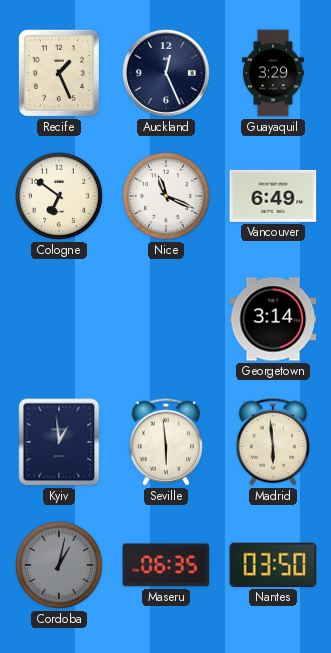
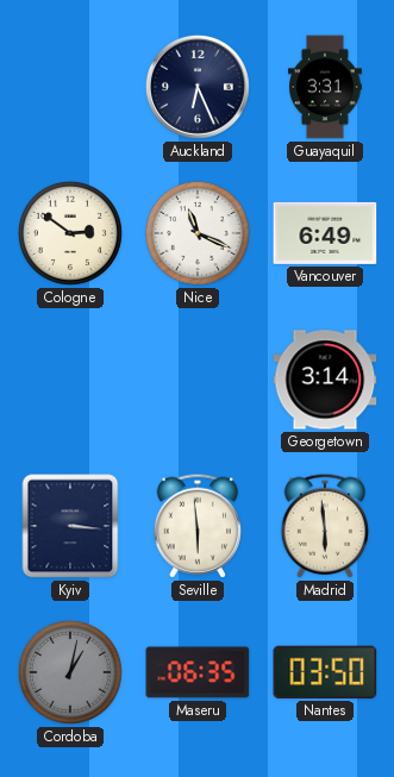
Recife: 1:26 -> none (59, 73)
Auckland: 12:26 -> 6:26 (198, 87)
Guayaquil: 3:29 -> 3:31 (326, 87)
Cologne: 6:51 -> 2:51 (70, 233)
Kyiv: 12:59 -> 3:16 (70, 526)
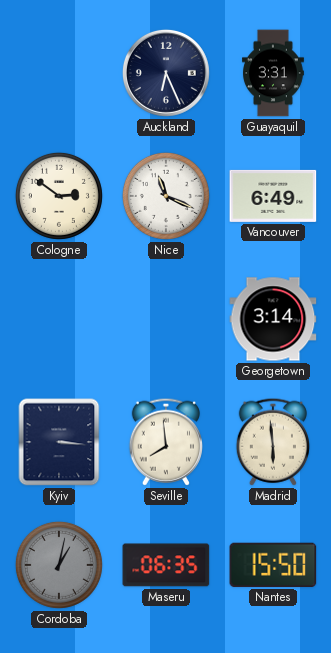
Seville: 5:59 -> 7:59 (165, 442)
Nantes: 03:50 -> 15:50 (273, 565)
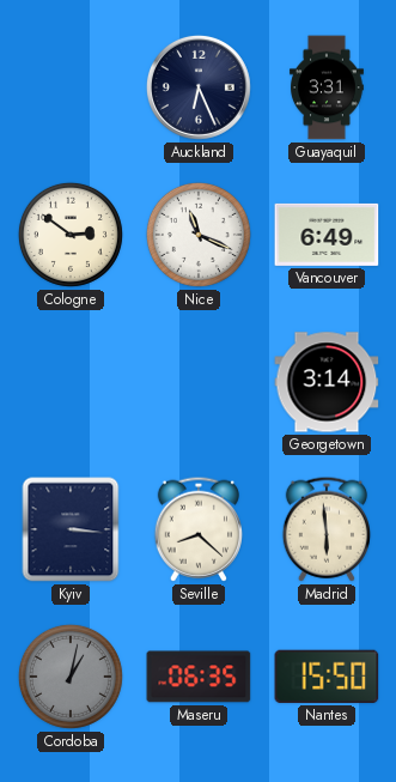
Seville: 7:59 -> 8:22 (197, 529)
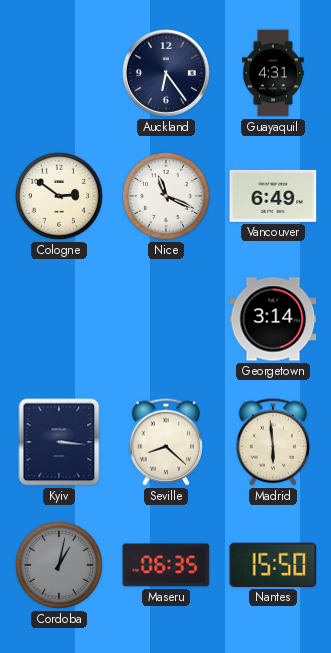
Auckland: 6:26 -> 6:24 (166, 73)
Guayaquil: 3:31 -> 4:31 (274, 73)
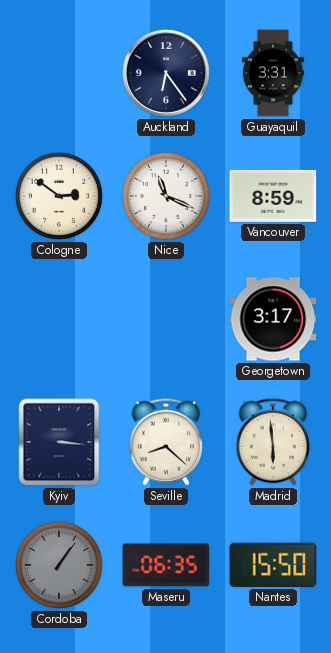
Guayaquil: 4:31 -> 3:31 (274, 73)
Vancouver: 6:49 -> 8:59 (273, 196)
Georgetown: 3:14 -> 3:17 (273, 319)
Cordoba: 1:02 -> 1:06 (59, 565)
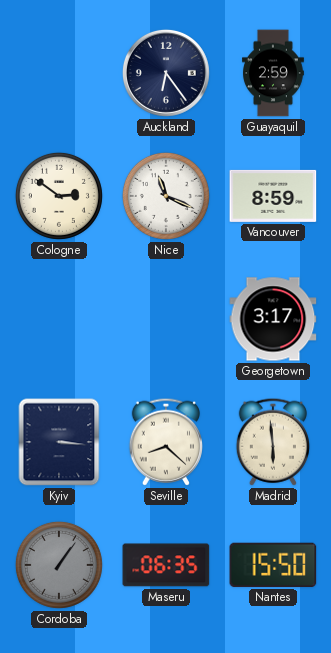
Guayaquil: 3:31 -> 2:59 (274, 73)
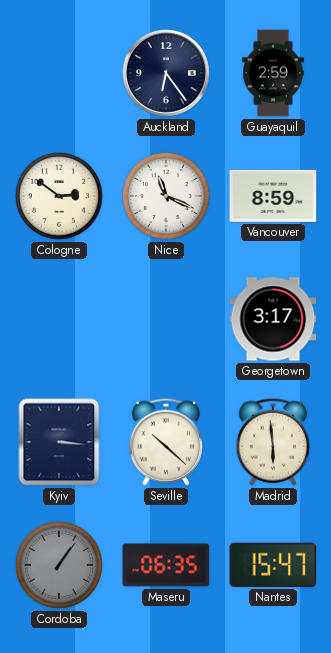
Seville: 8:22 -> 10:22 (165, 442)
Nantes: 15:50 -> 15:47 (273, 565)
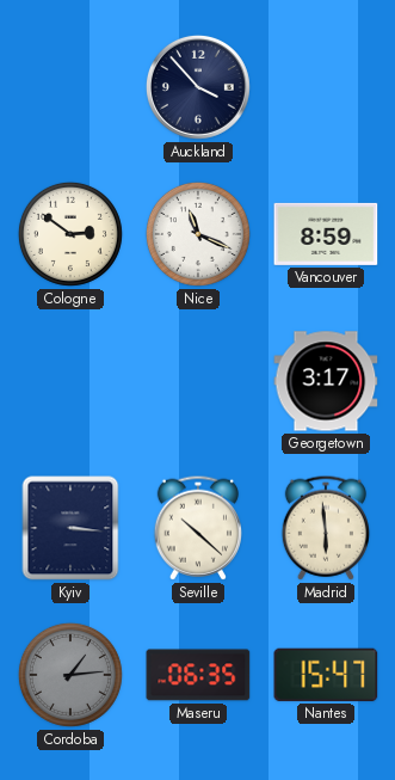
Auckland: 6:24 -> 3:53 (198, 87)
Guayaquil: 2:59 -> none (274, 73)
Cordoba: 1:06 -> 1:14 (70, 675)
